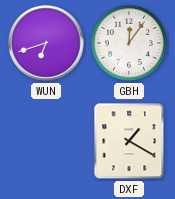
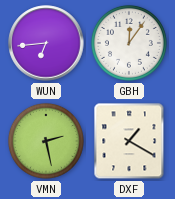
WUN: 6:42 -> 6:44 (46, 43)
VMN: none -> 2:28 (46, 141)
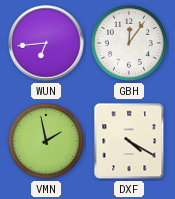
VMN: 2:28 -> 1:58 (46, 141)
DXF: 1:20 -> 4:20 (129, 141)
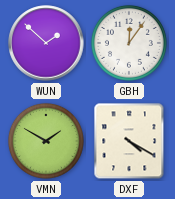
WUN: 6:44 -> 1:52 (46, 43)
VMN: 1:58 -> 1:50 (46, 141)
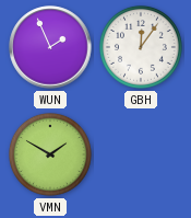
WUN: 1:52 -> 1:56 (50, 47)
DXF: 4:20 -> none (129, 141)
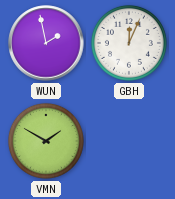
WUN: 1:56 -> 1:58 (46, 43)
GBH: 12:06 -> 12:04 (129, 43)
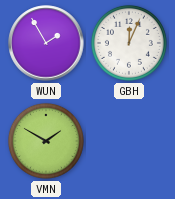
WUN: 1:58 -> 1:55 (46, 43)
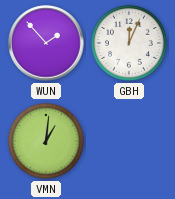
WUN: 1:55 -> 1:53 (46, 43)
VMN: 1:50 -> 1:01 (46, 141)
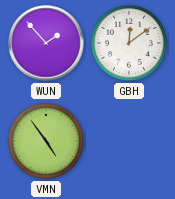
GBH: 12:04 -> 12:09 (129, 43)
VMN: 1:01 -> 4:54 (46, 141)
